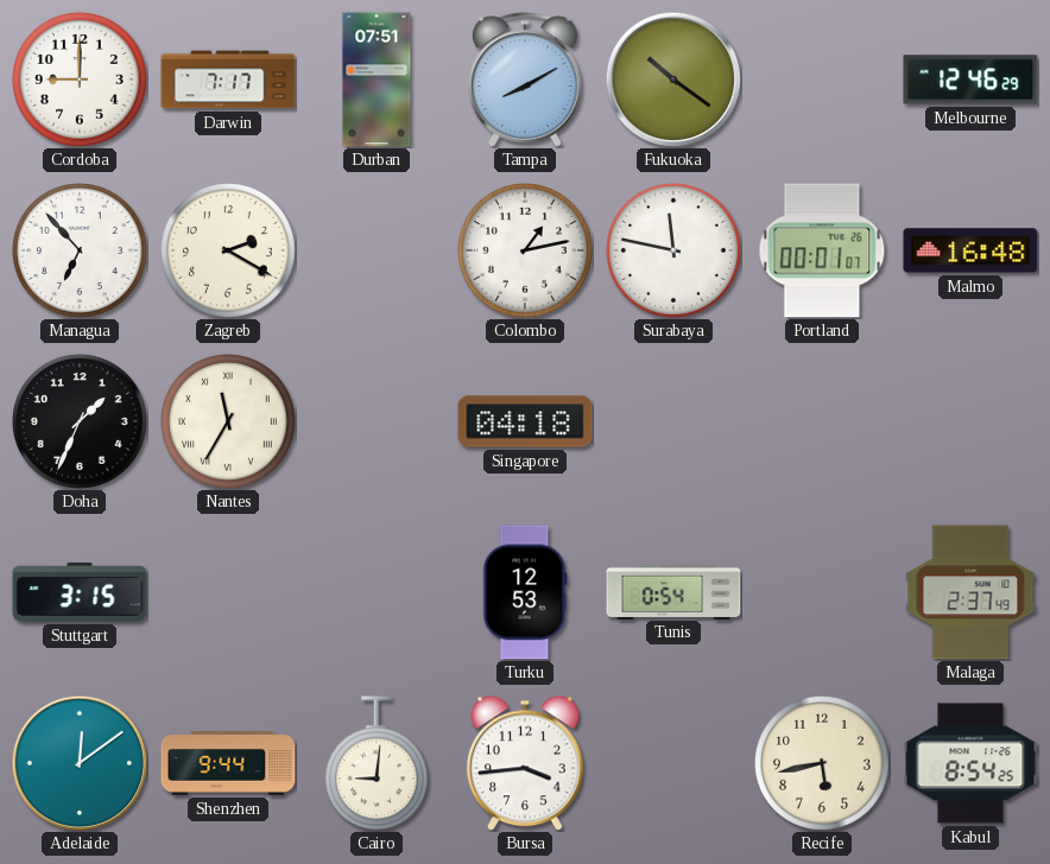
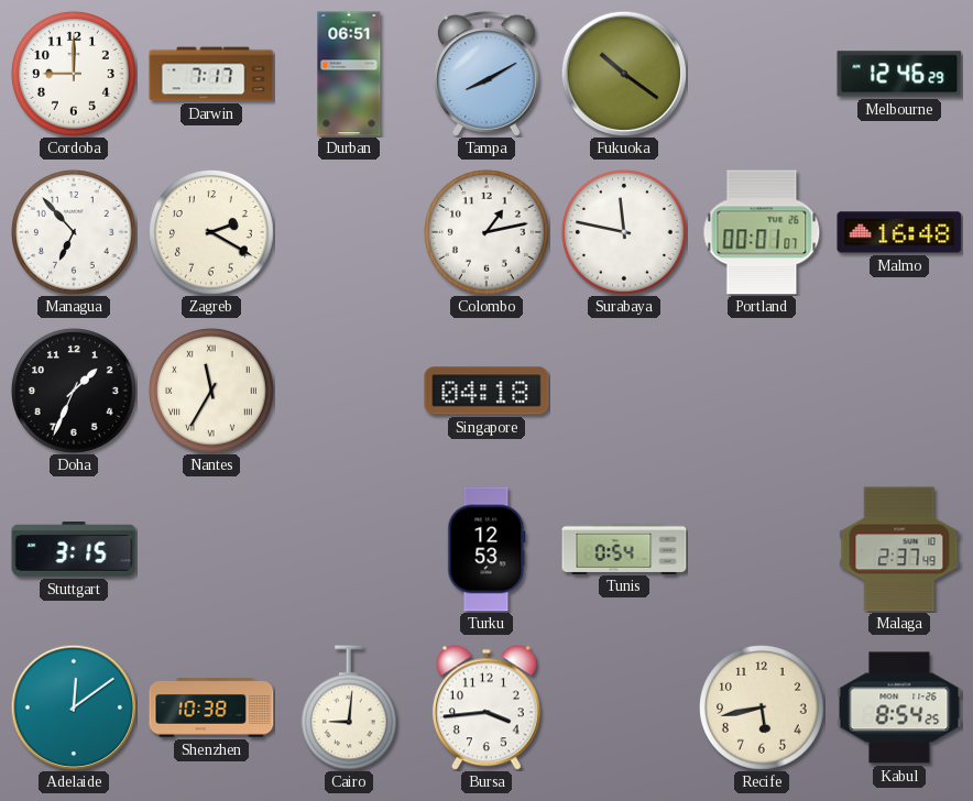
Durban: 07:51 -> 06:51 (349, 74)
Shenzhen: 9:44 -> 10:38 (211, 707)
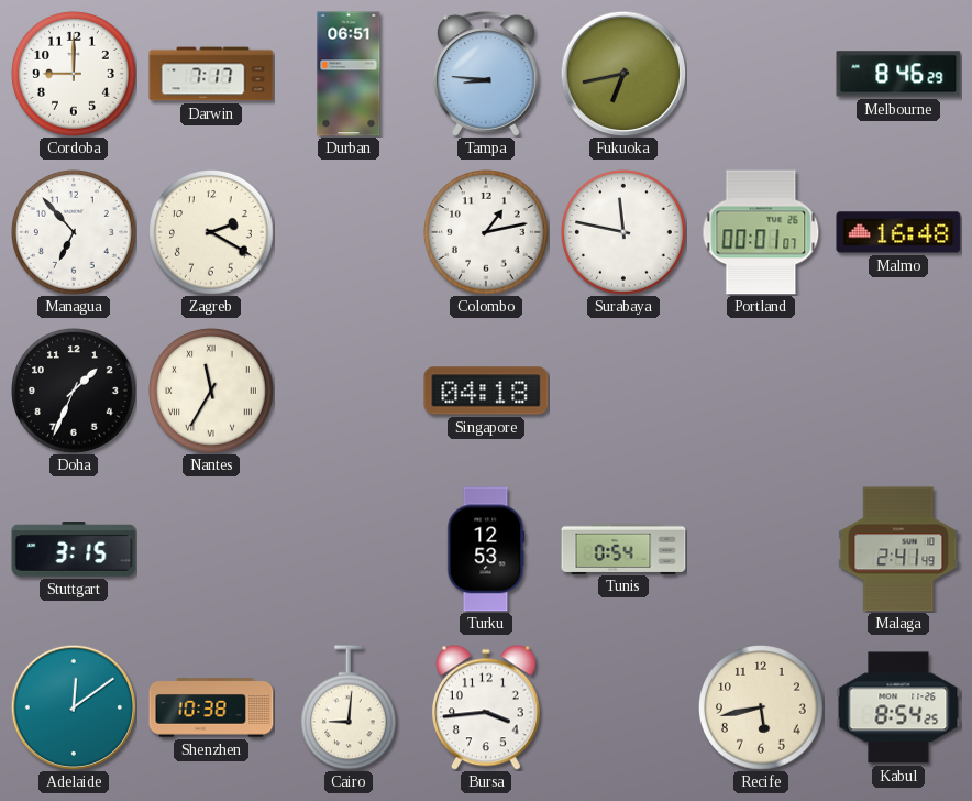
Tampa: 8:10 -> 8:46 (487, 74)
Fukuoka: 10:21 -> 6:43 (623, 74)
Melbourne: 12:46 -> 8:46 (898, 74)
Malaga: 2:37 -> 2:41 (898, 549)
